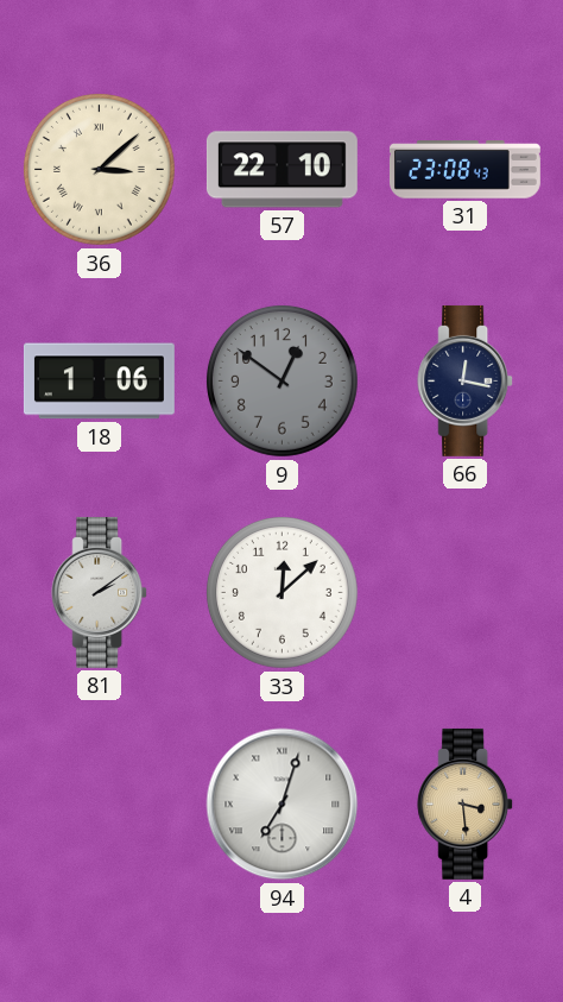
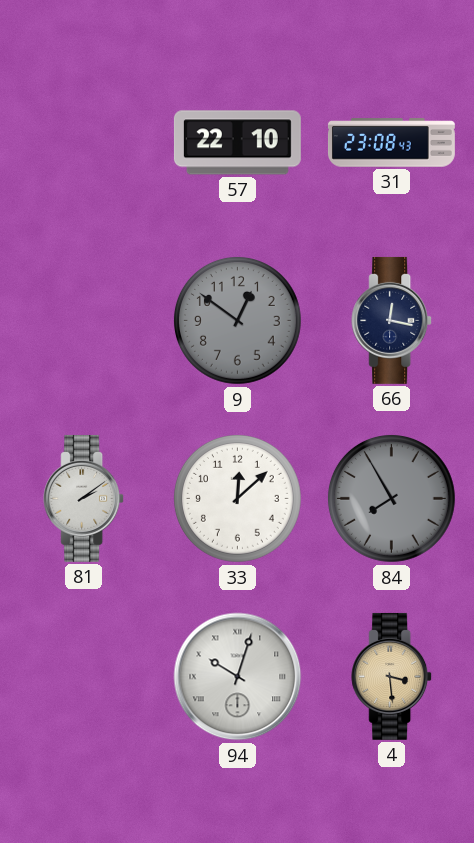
36: 3:08 -> none (99, 169)
18: 1:06 -> none (99, 382)
84: none -> 7:55 (391, 498)
94: 7:03 -> 10:03 (238, 677)
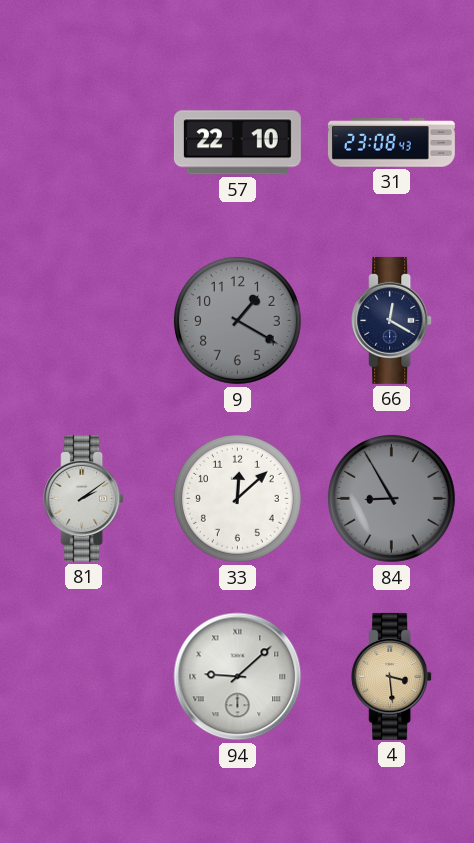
9: 12:51 -> 1:20 (237, 320)
66: 12:17 -> 12:20 (392, 320)
84: 7:55 -> 8:55 (391, 498)
94: 10:03 -> 9:08 (238, 677)
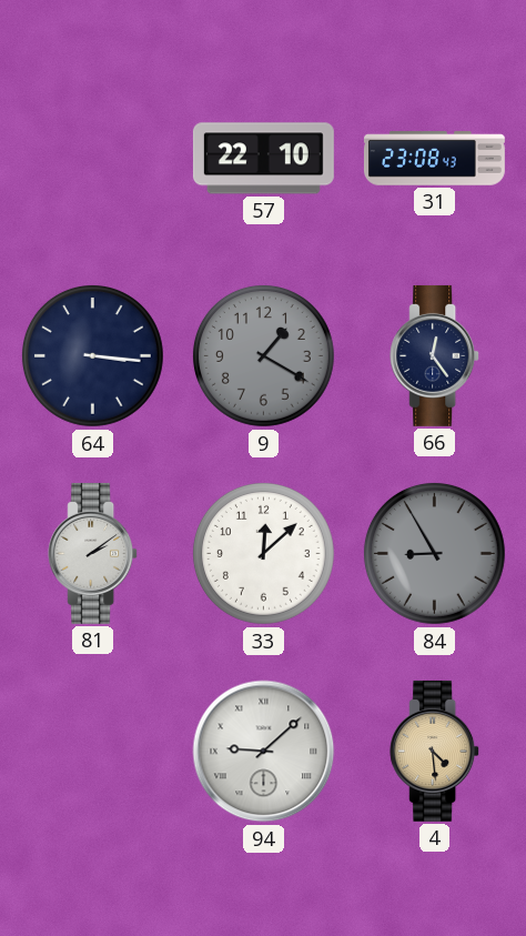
64: none -> 3:16 (92, 355)
66: 12:20 -> 12:24 (435, 355)
4: 3:29 -> 4:29 (435, 751)
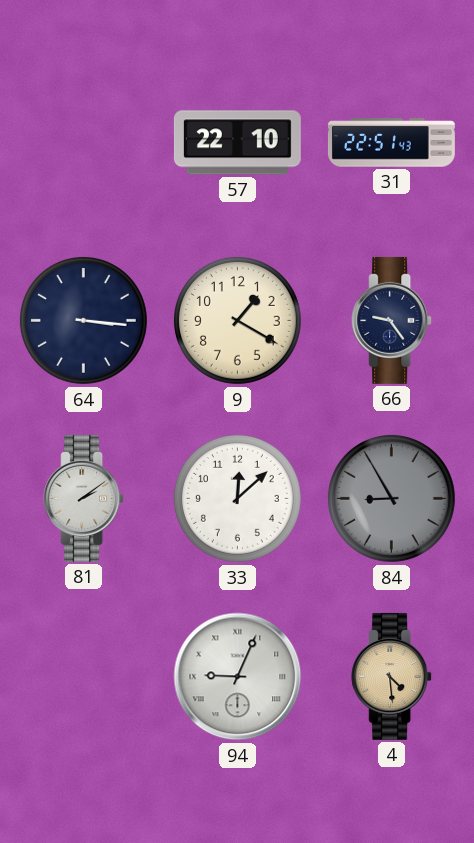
31: 23:08 -> 22:51 (391, 143)
9 dial: grey -> cream (237, 320)
66: 12:24 -> 9:24 (392, 320)
94: 9:08 -> 9:04 (238, 677)
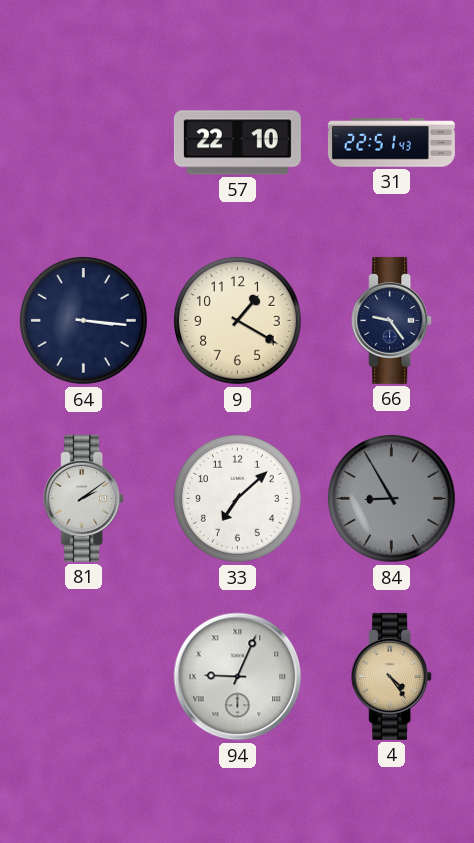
33: 12:08 -> 7:08 (237, 498)
4: 4:29 -> 4:24 (392, 676)
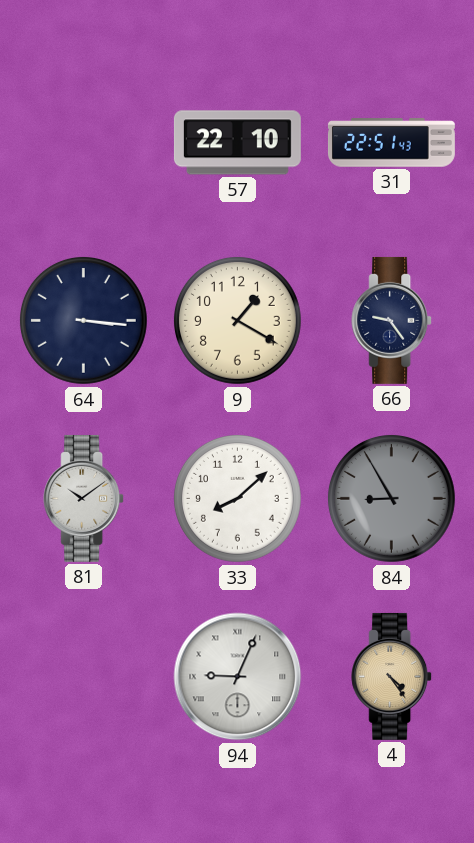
81: 2:09 -> 10:09 (84, 498)
33: 7:08 -> 8:08 (237, 498)
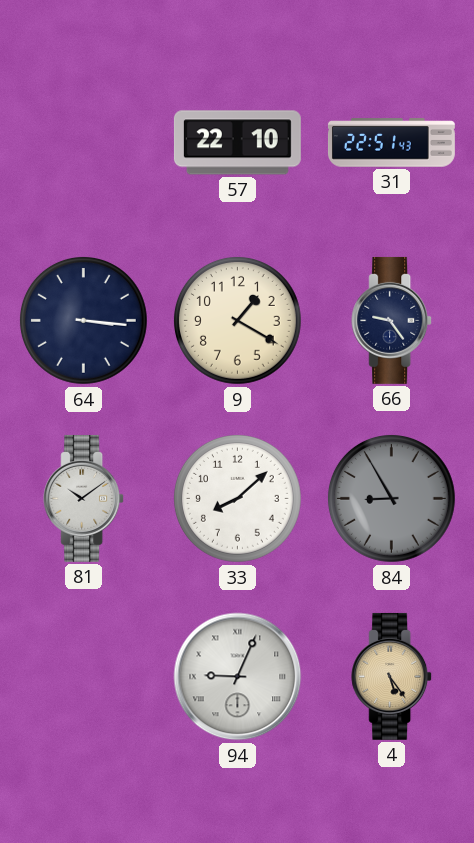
4: 4:24 -> 5:24 (392, 676)
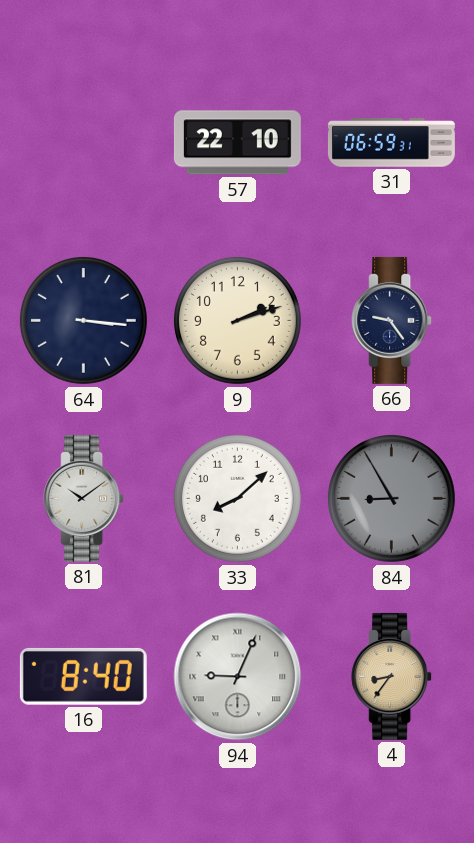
31: 22:51 -> 06:59 (391, 143)
9: 1:20 -> 2:12 (237, 320)
16: none -> 8:40 (83, 676)
4: 5:24 -> 8:36 (392, 676)
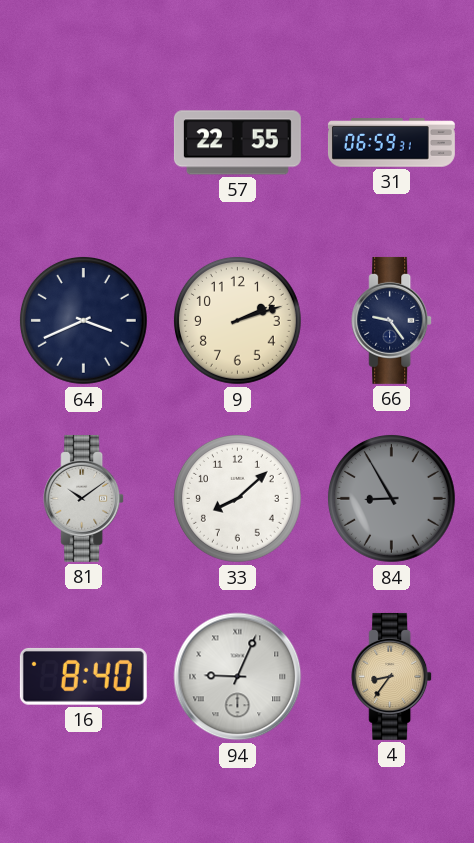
57: 22:10 -> 22:55 (237, 143)
64: 3:16 -> 3:41 (83, 320)
